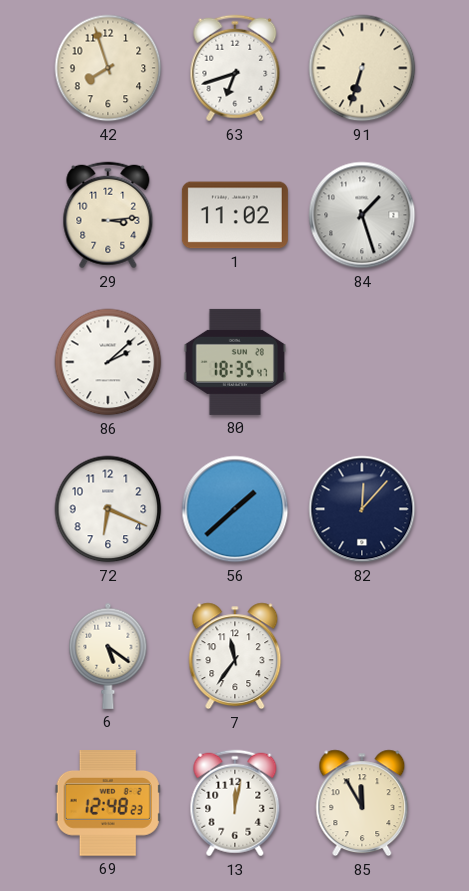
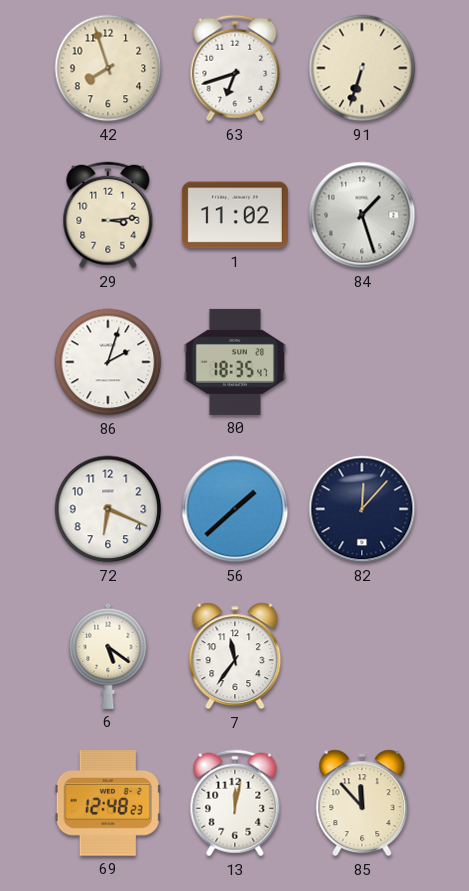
86: 2:08 -> 2:03 (108, 362)
85: 11:55 -> 11:53 (362, 803)
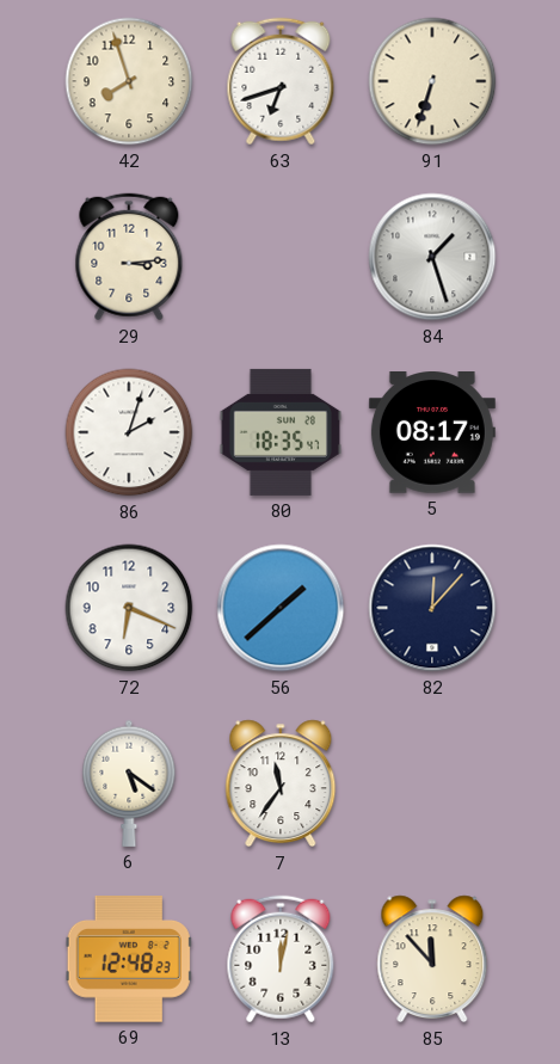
1: 11:02 -> none (235, 215)
5: none -> 08:17 (432, 432)
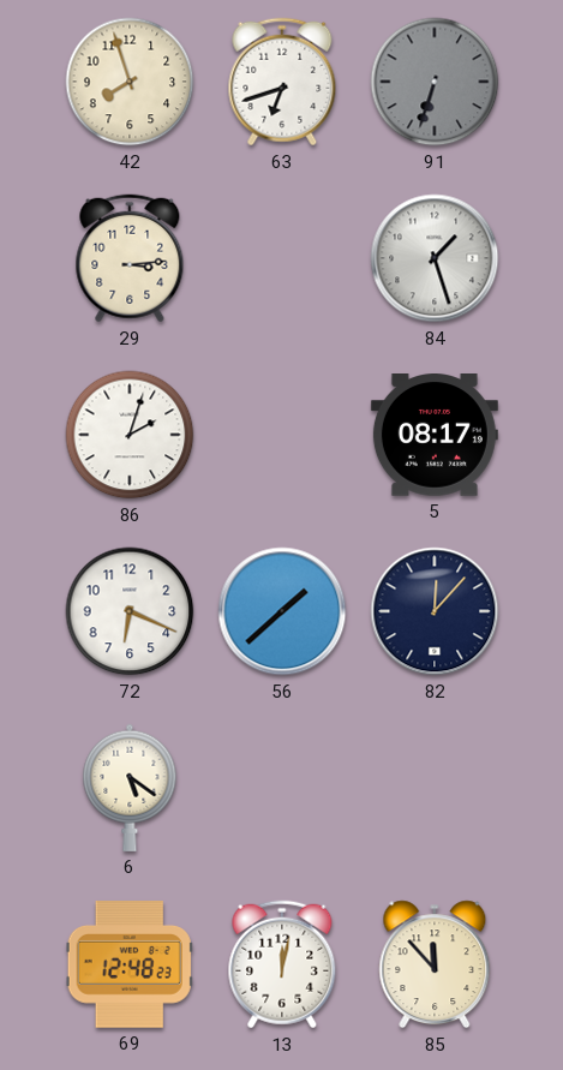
91 dial: cream -> grey (435, 82)
80: 18:35 -> none (279, 432)
7: 11:36 -> none (281, 783)
